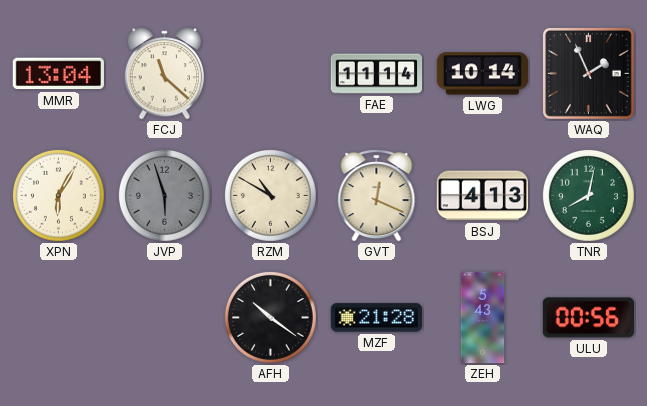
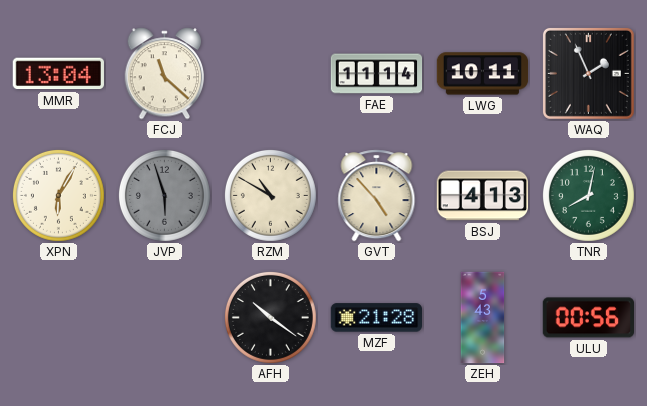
LWG: 10:14 -> 10:11 (483, 74)
GVT: 12:19 -> 4:53 (377, 196)
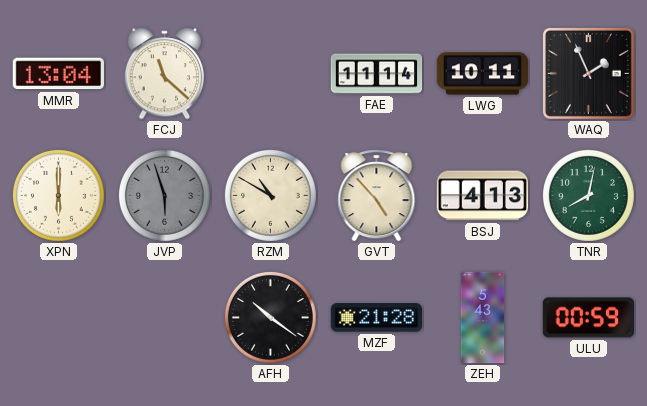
XPN: 6:05 -> 6:00 (58, 195)
ULU: 00:56 -> 00:59 (588, 318)
